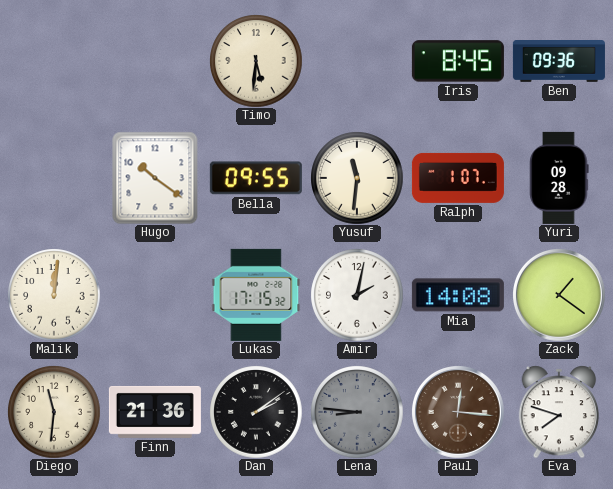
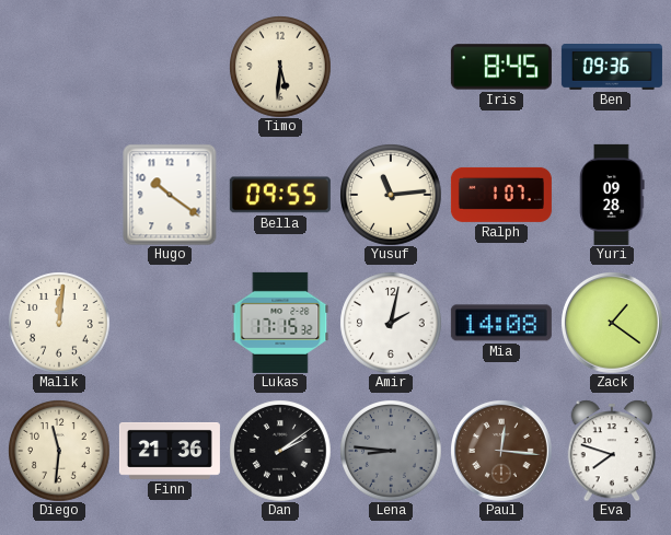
Yusuf: 11:31 -> 11:14 (391, 195)
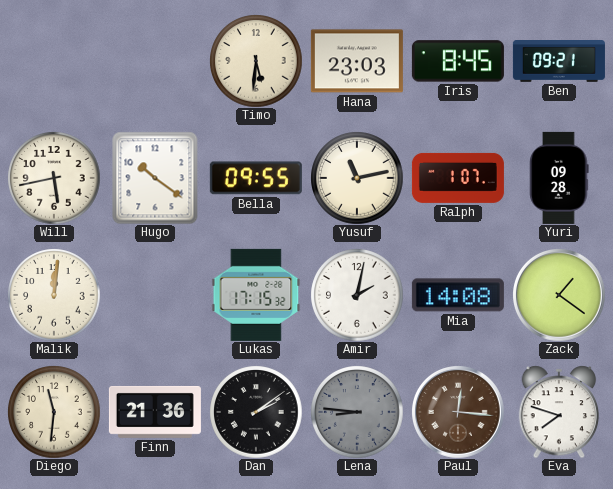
Hana: none -> 23:03 (357, 61)
Ben: 09:36 -> 09:21 (559, 62)
Will: none -> 5:43 (54, 178)
Yusuf: 11:14 -> 11:13 (357, 178)
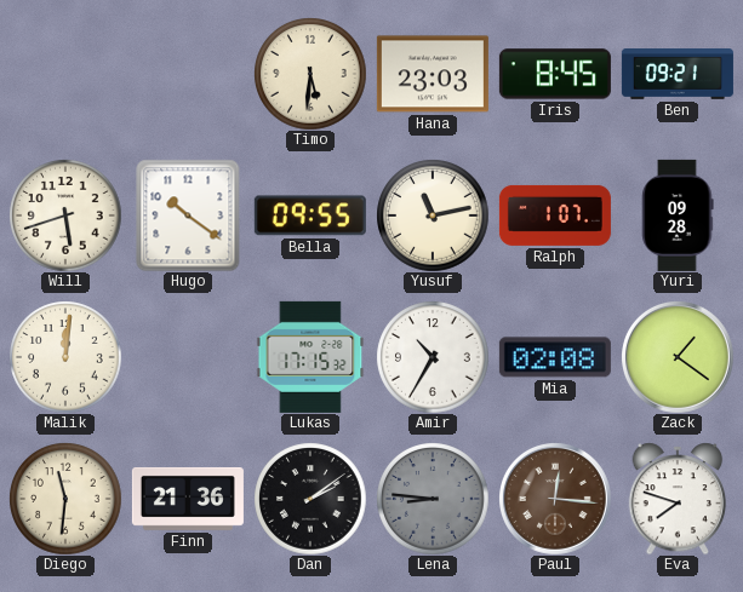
Will: 5:43 -> 5:42 (65, 215)
Amir: 2:02 -> 10:35 (433, 357)
Mia: 14:08 -> 02:08 (555, 357)
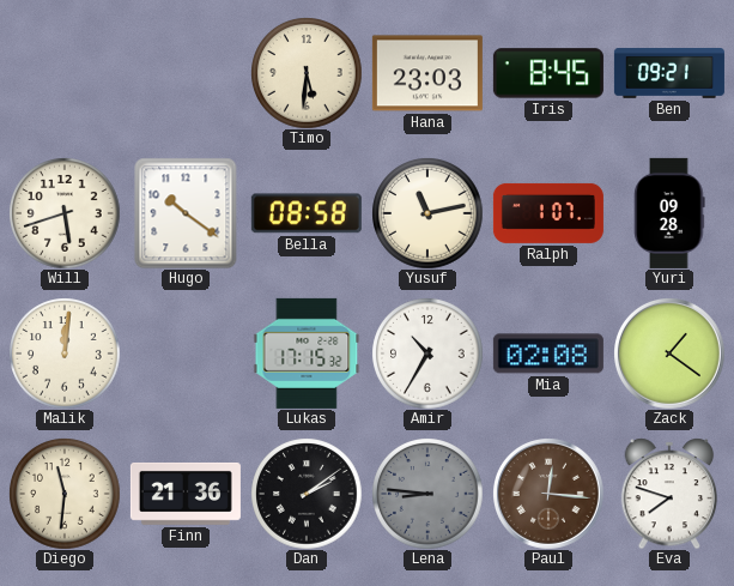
Bella: 09:55 -> 08:58 (307, 213)
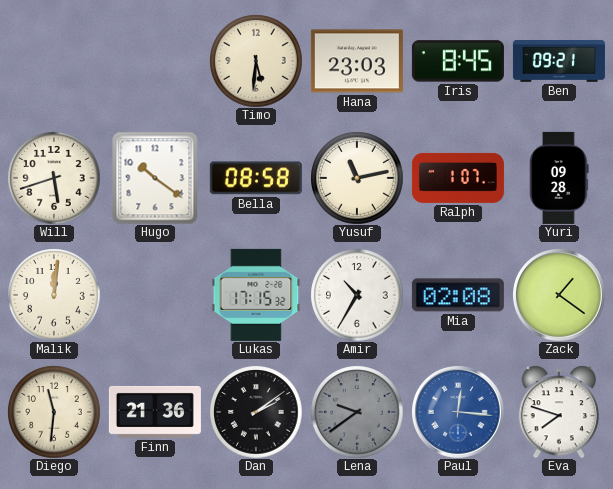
Lena: 8:46 -> 9:39 (357, 412)
Paul dial: brown -> blue (458, 412)
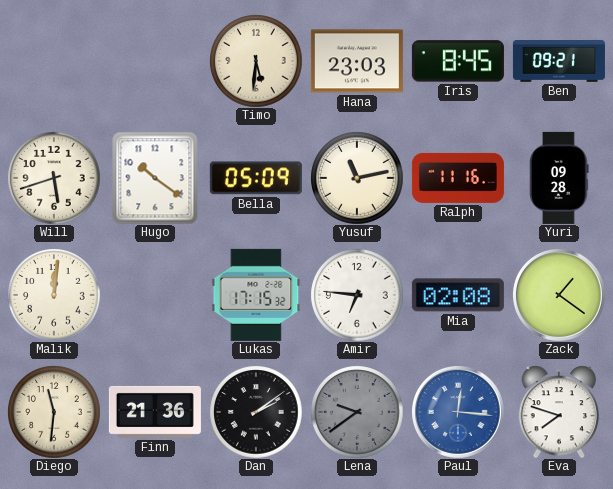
Bella: 08:58 -> 05:09 (256, 178)
Ralph: 1:07 -> 11:16 (458, 178)
Amir: 10:35 -> 6:46 (357, 295)
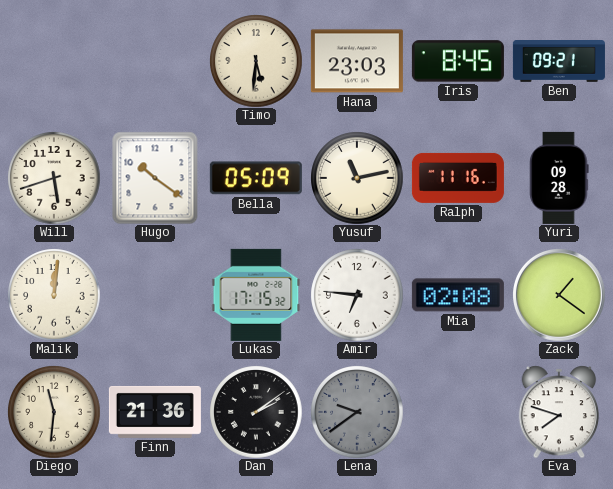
Paul: 12:16 -> none (458, 412)
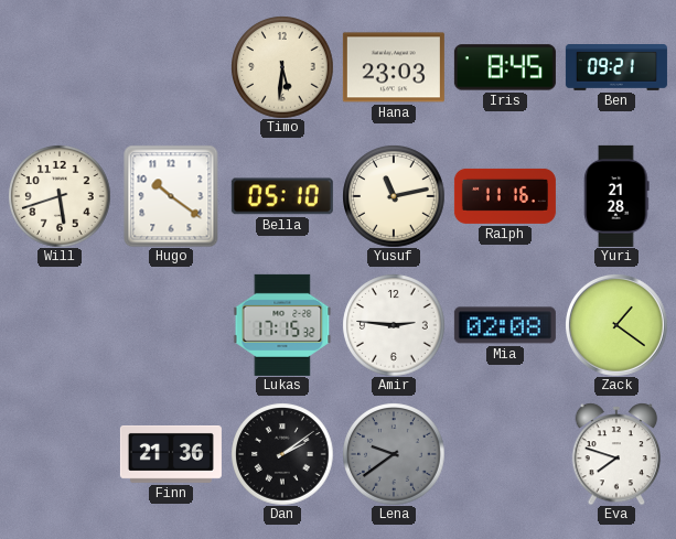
Bella: 05:09 -> 05:10 (282, 196)
Yuri: 09:28 -> 21:28 (616, 196)
Malik: 12:01 -> none (54, 295)
Amir: 6:46 -> 2:46 (394, 325)
Diego: 11:31 -> none (54, 412)
